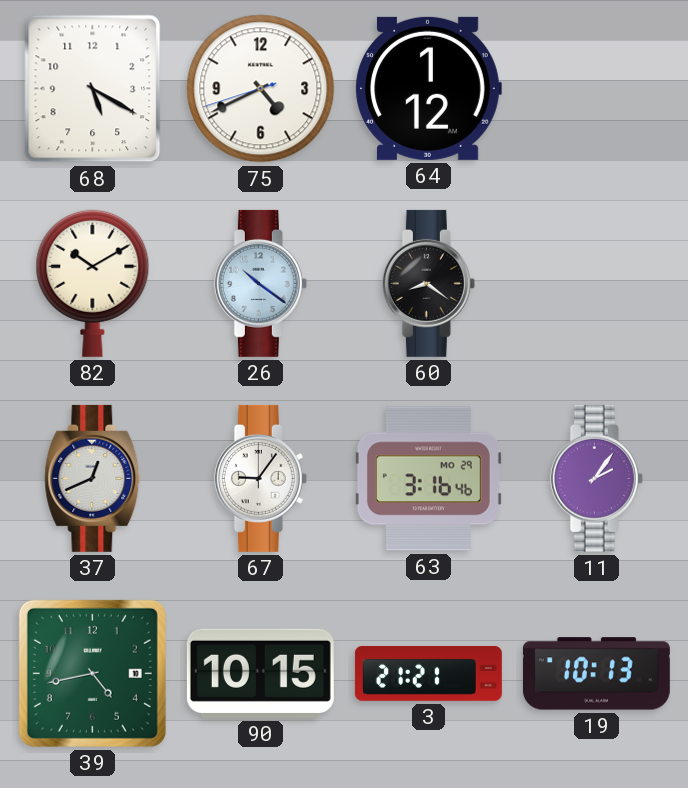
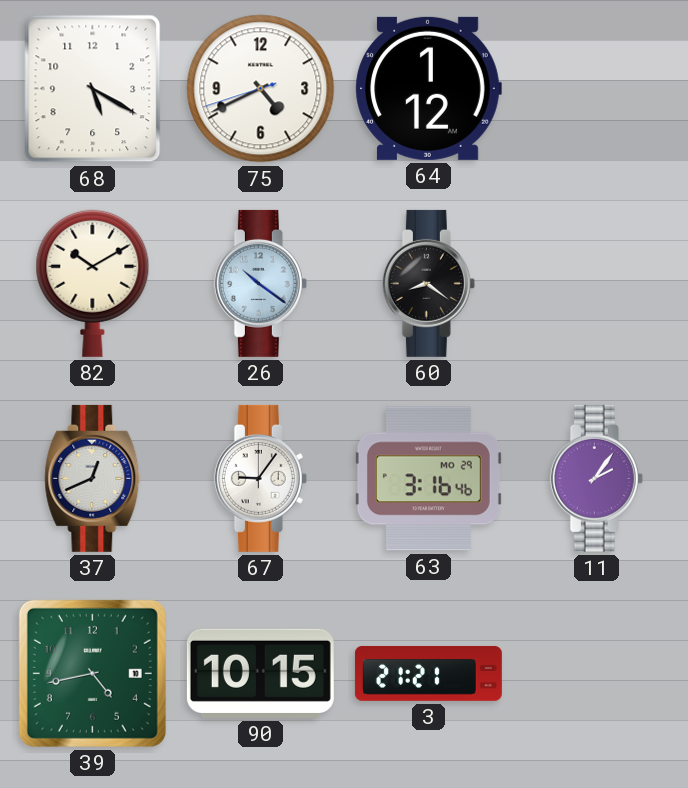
19: 10:13 -> none (596, 674)
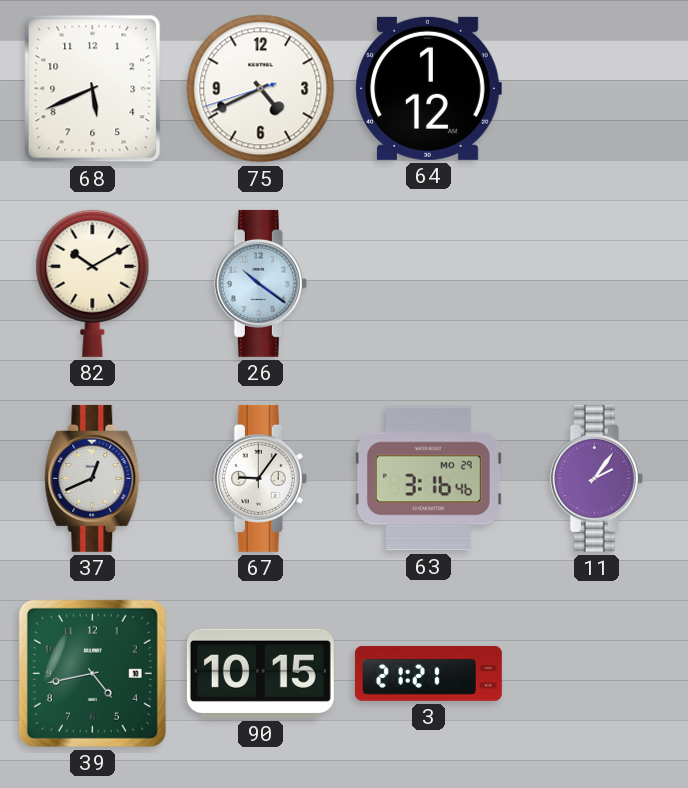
68: 5:20 -> 5:41 (93, 89)
60: 8:21 -> none (428, 283)
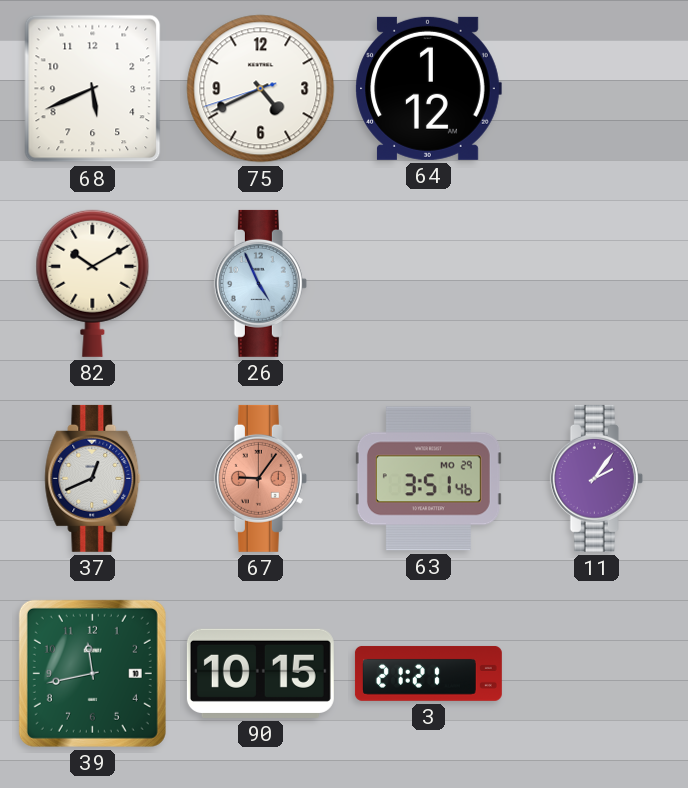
26: 10:21 -> 4:56 (260, 283)
67 dial: white -> salmon (260, 478)
63: 3:16 -> 3:51 (428, 479)
39: 4:43 -> 11:43 (92, 673)
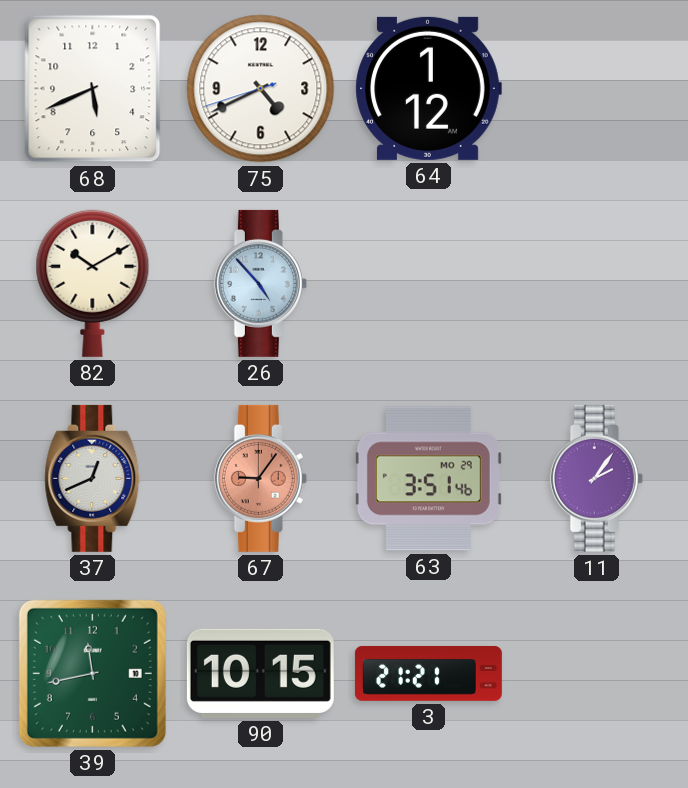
26: 4:56 -> 4:53 (260, 283)
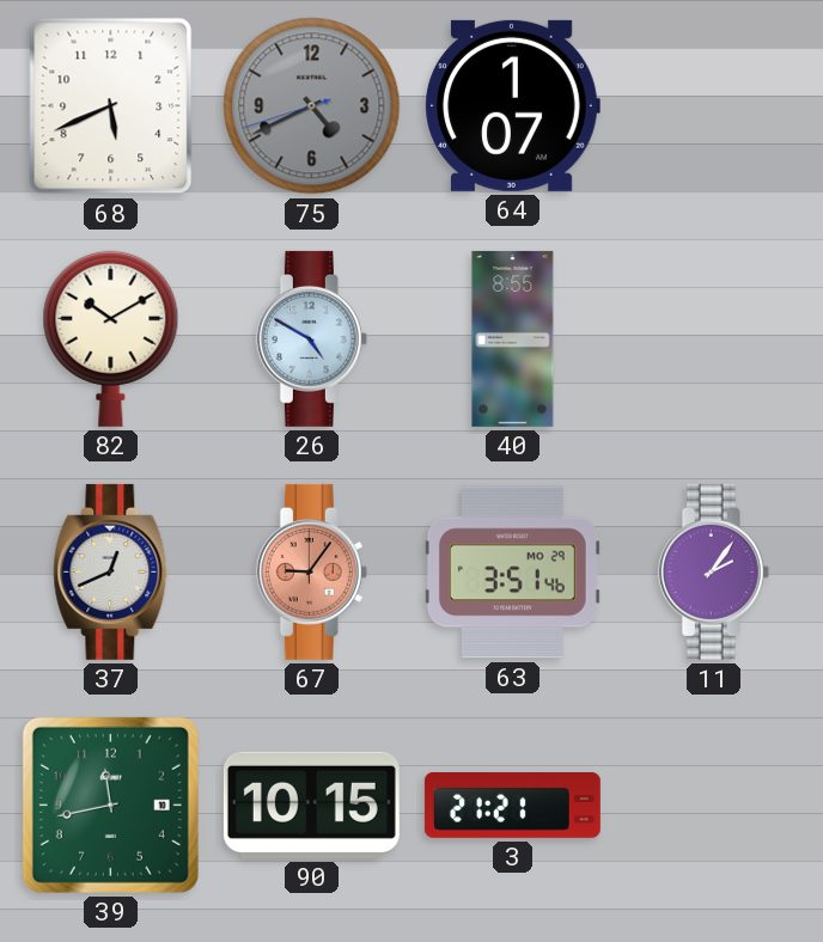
75 dial: white -> grey (312, 106)
64: 1:12 -> 1:07 (512, 105)
26: 4:53 -> 4:50 (311, 338)
40: none -> 8:55 (513, 338)
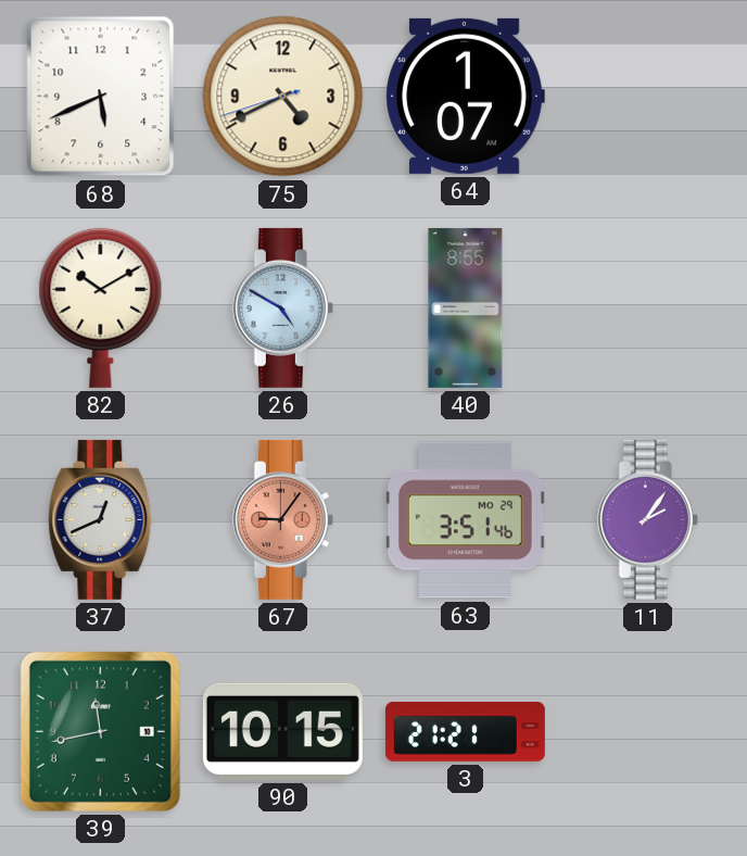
75 dial: grey -> cream (283, 97)
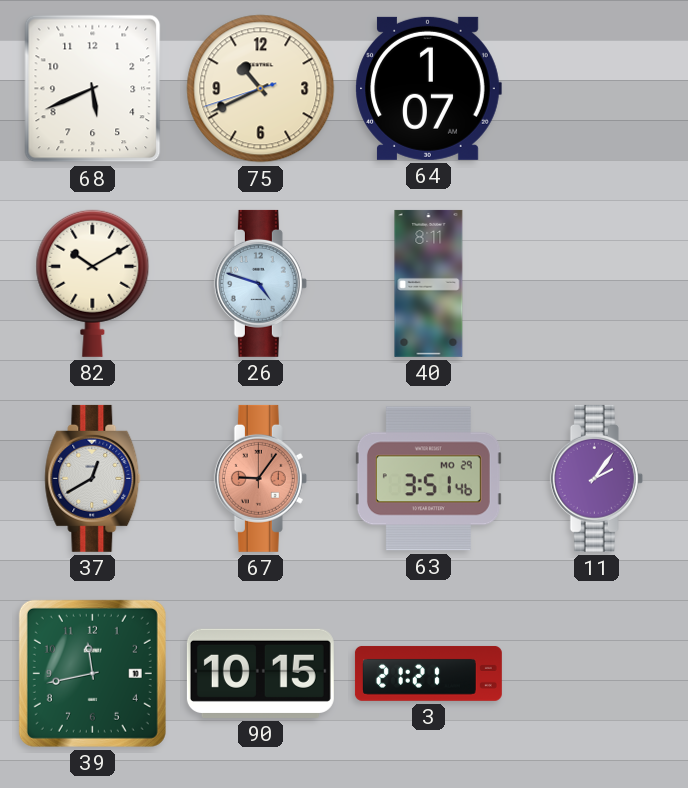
75: 4:40 -> 10:40 (261, 89)
26: 4:50 -> 4:48 (260, 283)
40: 8:55 -> 8:11 (429, 283)
37: 12:41 -> 12:40 (93, 478)
